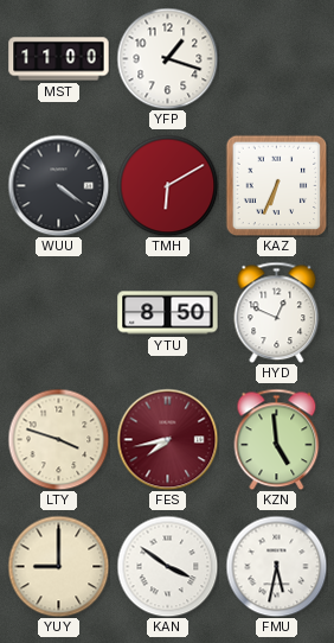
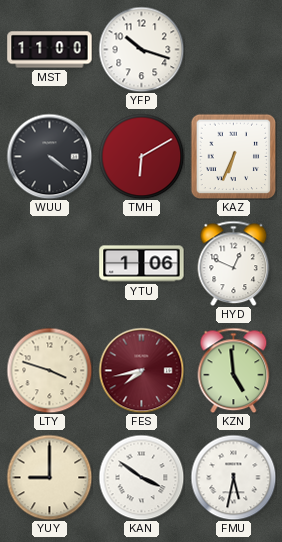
YFP: 1:18 -> 10:18 (141, 49)
YTU: 8:50 -> 1:06 (142, 264)
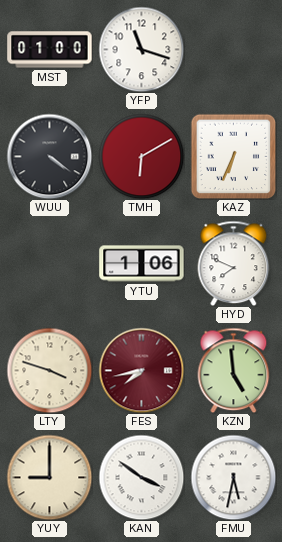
MST: 11:00 -> 01:00 (50, 50)
YFP: 10:18 -> 11:18 (141, 49)
HYD: 12:49 -> 7:49 (234, 263)
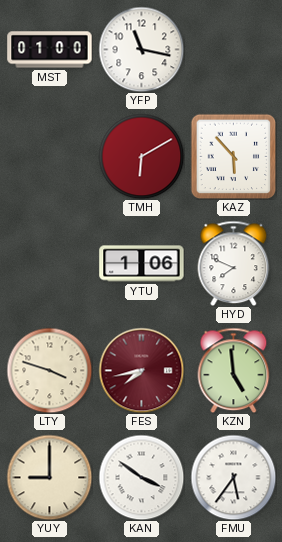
YFP: 11:18 -> 11:17 (141, 49)
WUU: 4:21 -> none (49, 156)
KAZ: 6:34 -> 5:53 (233, 156)
FMU: 5:32 -> 5:36 (233, 477)
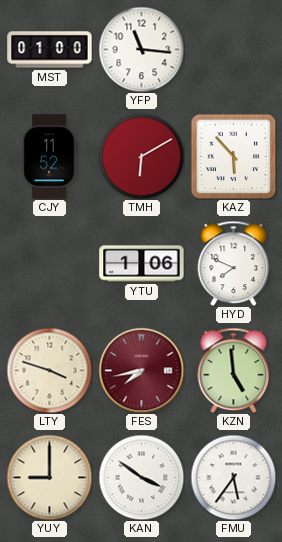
YFP: 11:17 -> 11:16 (141, 49)
CJY: none -> 11:52 (49, 157)
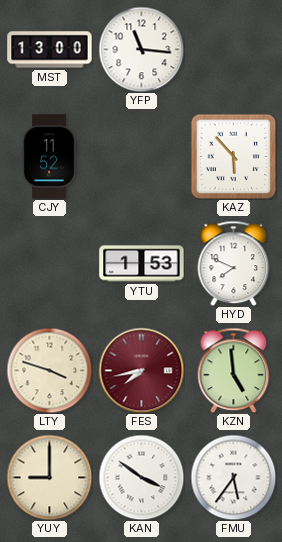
MST: 01:00 -> 13:00 (50, 50)
TMH: 6:10 -> none (141, 156)
YTU: 1:06 -> 1:53 (142, 264)
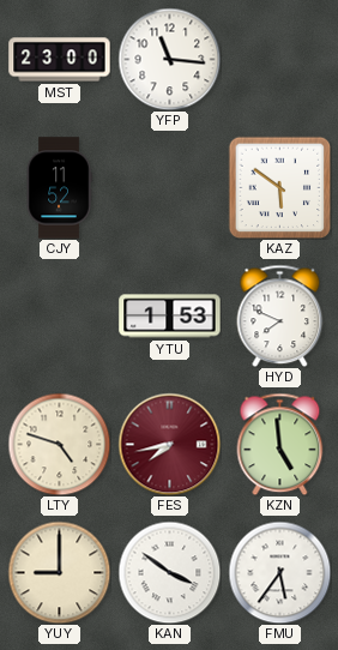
MST: 13:00 -> 23:00 (60, 60)
KAZ: 5:53 -> 5:51 (279, 187)
LTY: 3:48 -> 4:48 (59, 444)
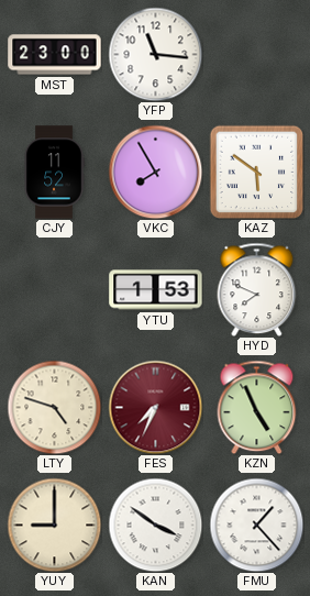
VKC: none -> 7:55 (155, 172)
FES: 7:43 -> 7:34 (155, 407)
KZN: 4:59 -> 4:56 (257, 407)
FMU: 5:36 -> 1:23 (256, 525)
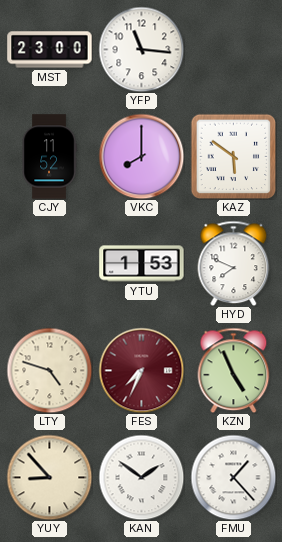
VKC: 7:55 -> 8:00 (141, 156)
YUY: 9:00 -> 8:53 (49, 477)
KAN: 3:51 -> 1:51 (141, 477)
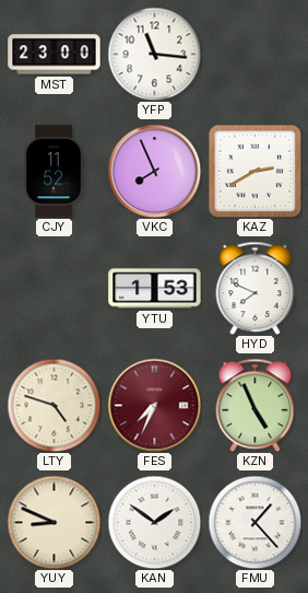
VKC: 8:00 -> 7:56 (154, 171)
KAZ: 5:51 -> 2:40 (254, 171)
YUY: 8:53 -> 8:49 (54, 522)
